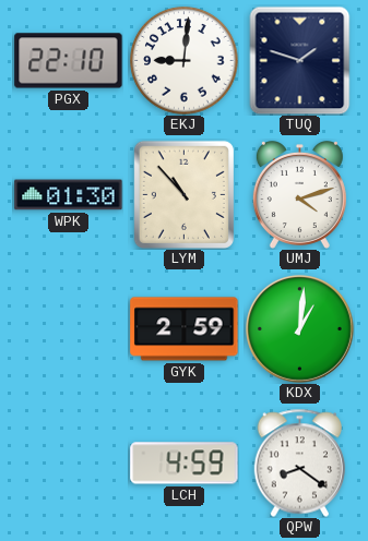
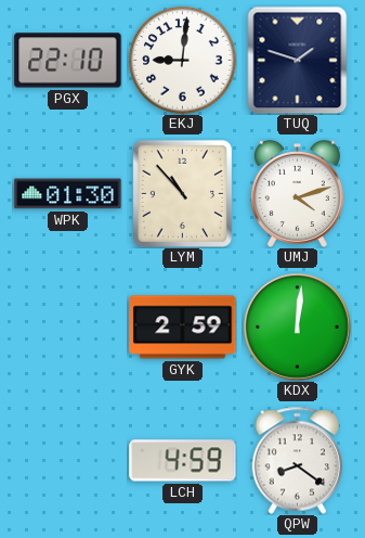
KDX: 1:01 -> 12:01 (297, 326)
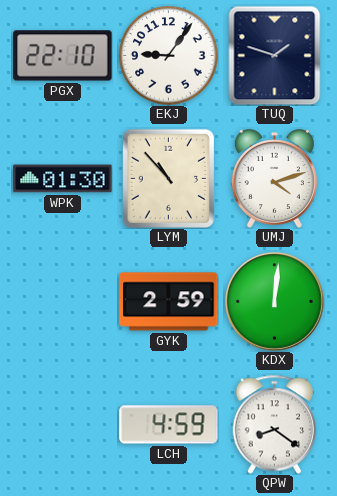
EKJ: 9:01 -> 9:06 (169, 56)
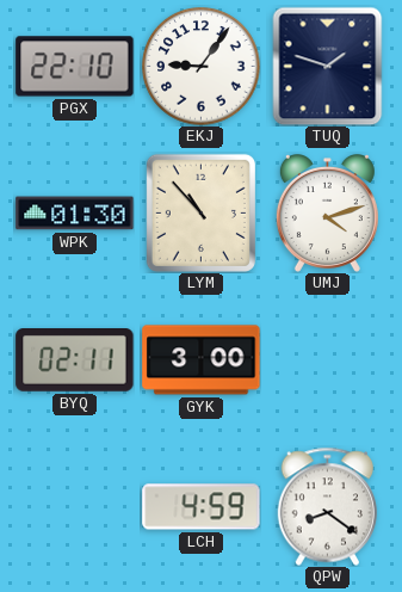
BYQ: none -> 02:11 (75, 360)
GYK: 2:59 -> 3:00 (202, 360)
KDX: 12:01 -> none (274, 301)
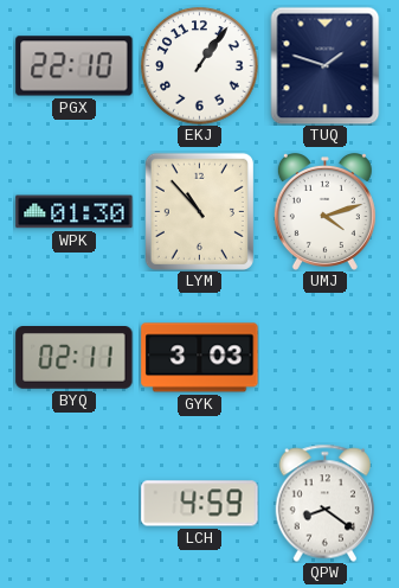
EKJ: 9:06 -> 1:06 (200, 66)
GYK: 3:00 -> 3:03 (200, 358)
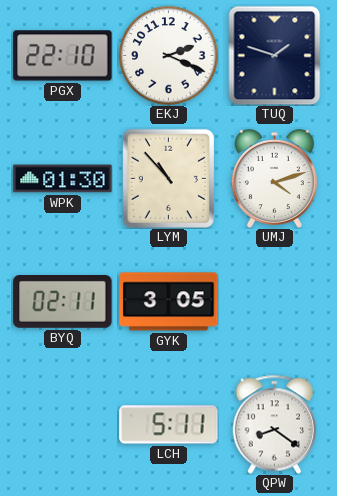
EKJ: 1:06 -> 2:19 (169, 56)
GYK: 3:03 -> 3:05 (169, 302)
LCH: 4:59 -> 5:11 (169, 425)
